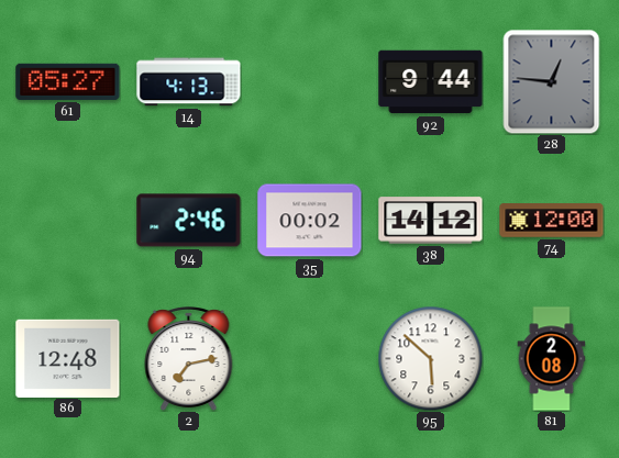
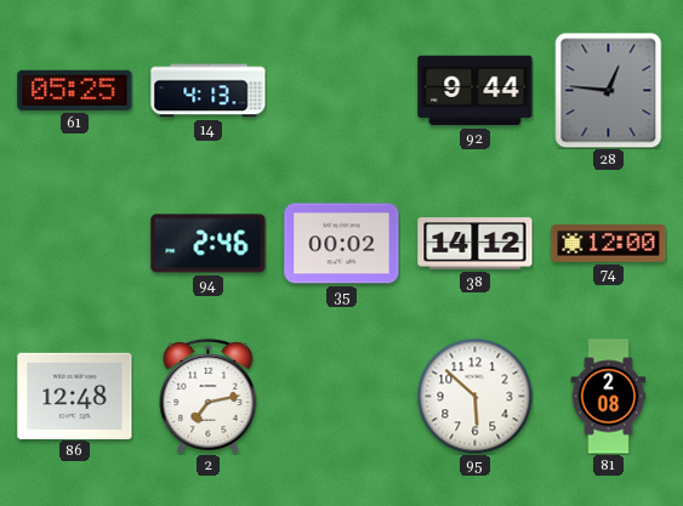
61: 05:27 -> 05:25 (75, 90)
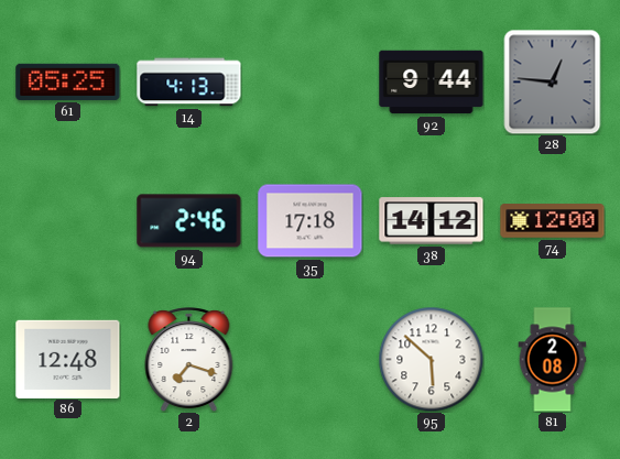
35: 00:02 -> 17:18 (311, 221)
2: 7:13 -> 7:18 (189, 360)
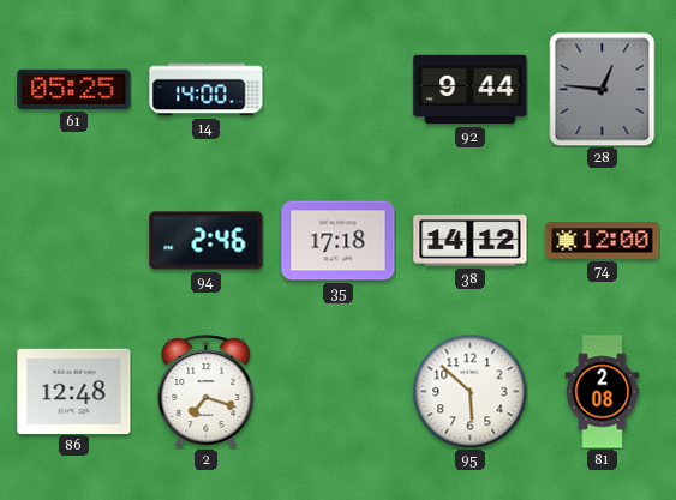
14: 4:13 -> 14:00 (207, 90)
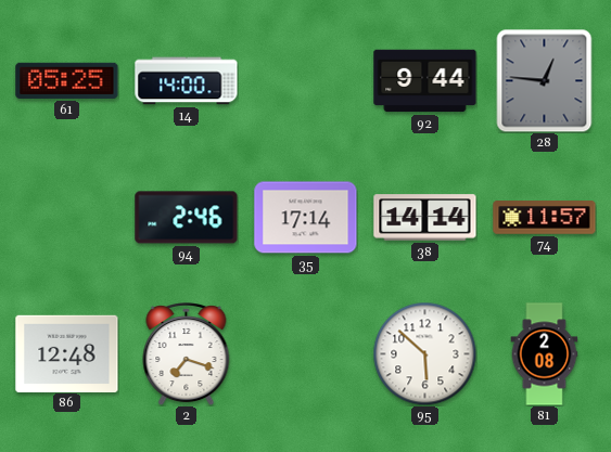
35: 17:18 -> 17:14 (306, 218)
38: 14:12 -> 14:14 (425, 218)
74: 12:00 -> 11:57 (545, 218)
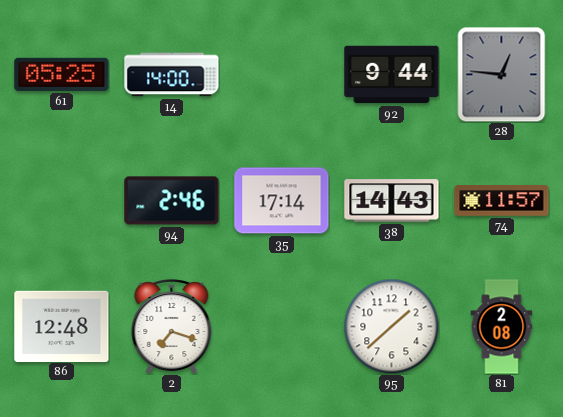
38: 14:14 -> 14:43 (392, 201)
95: 5:52 -> 1:38 (391, 326)
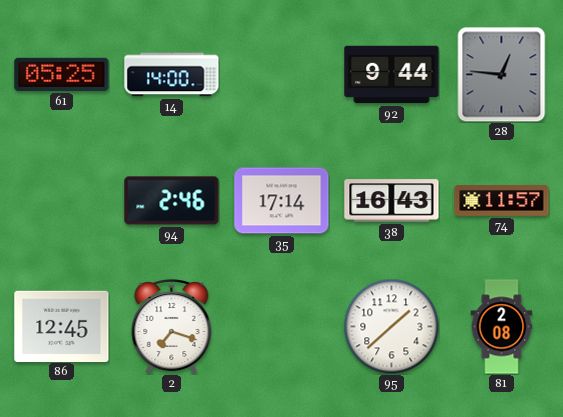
38: 14:43 -> 16:43 (392, 201)
86: 12:48 -> 12:45 (62, 326)
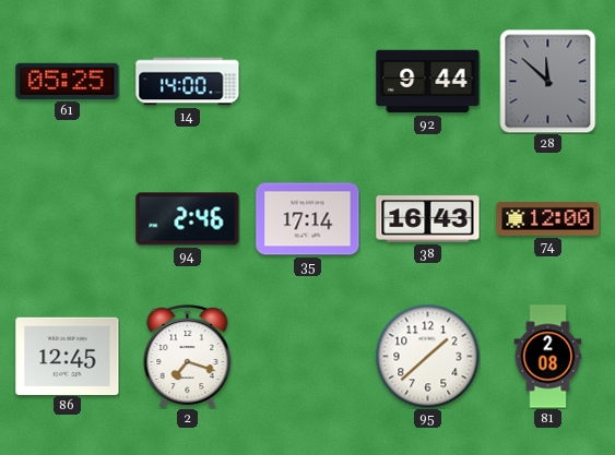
28: 12:46 -> 11:52 (548, 81)
74: 11:57 -> 12:00 (548, 219)
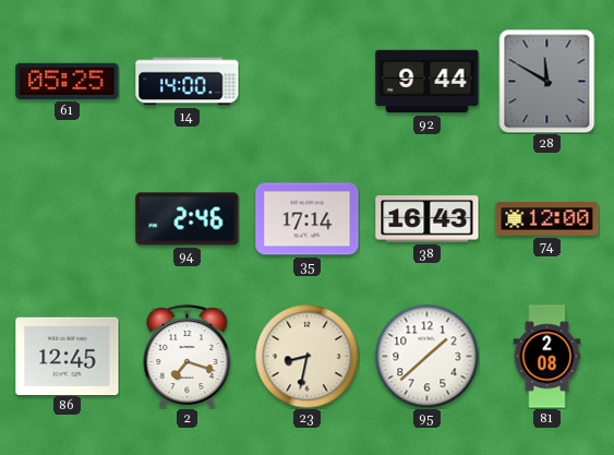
28: 11:52 -> 11:50 (547, 81)
23: none -> 8:32 (306, 356)
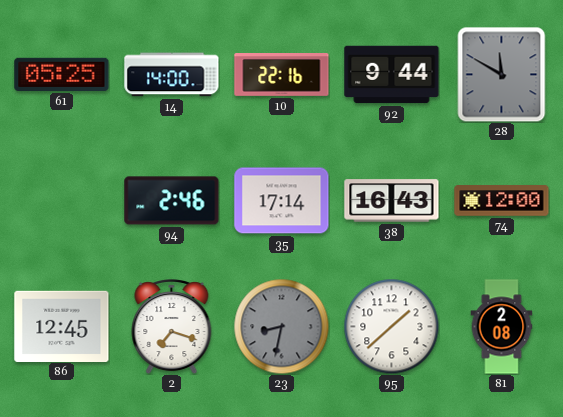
10: none -> 22:16 (282, 75)
23 dial: cream -> grey (281, 326)
